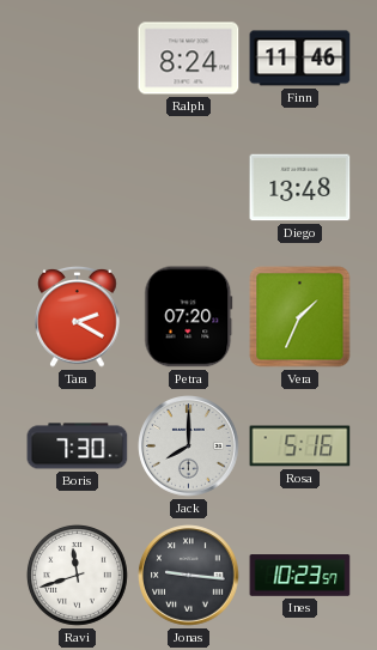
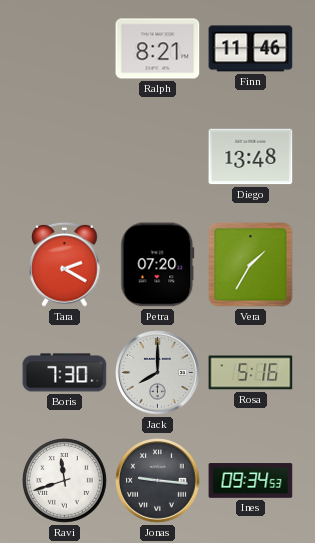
Ralph: 8:24 -> 8:21 (158, 49)
Vera: 1:34 -> 1:35 (251, 265)
Ines: 10:23 -> 09:34 (251, 481)
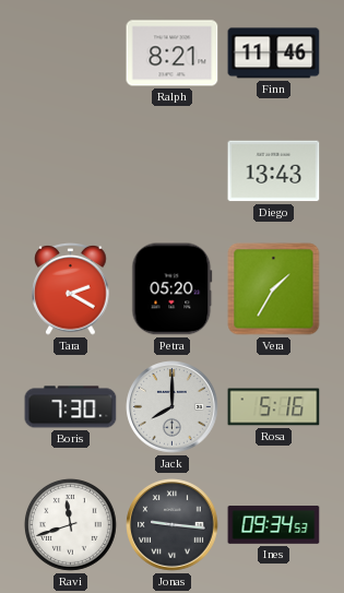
Diego: 13:48 -> 13:43 (274, 171)
Petra: 07:20 -> 05:20 (173, 289)
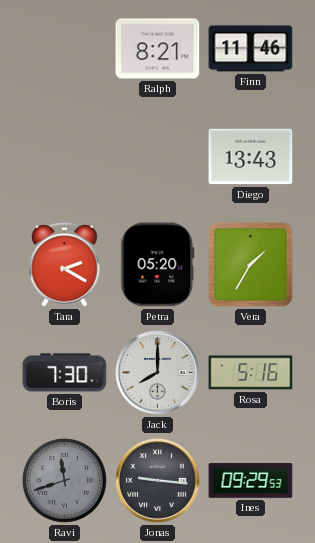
Ravi dial: white -> grey (64, 480)
Ines: 09:34 -> 09:29 (251, 481)
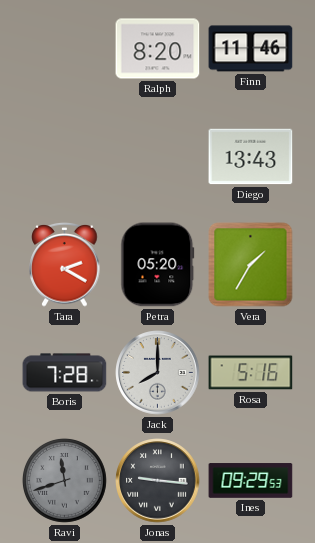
Ralph: 8:21 -> 8:20 (158, 49)
Boris: 7:30 -> 7:28 (65, 373)
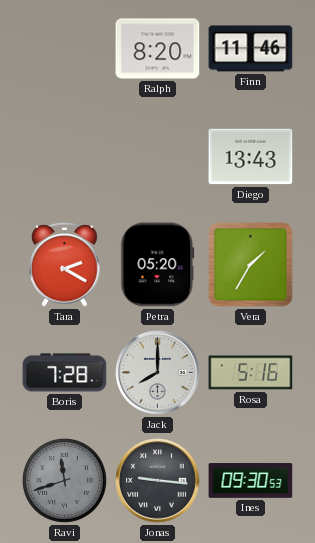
Ines: 09:29 -> 09:30 (251, 481)
